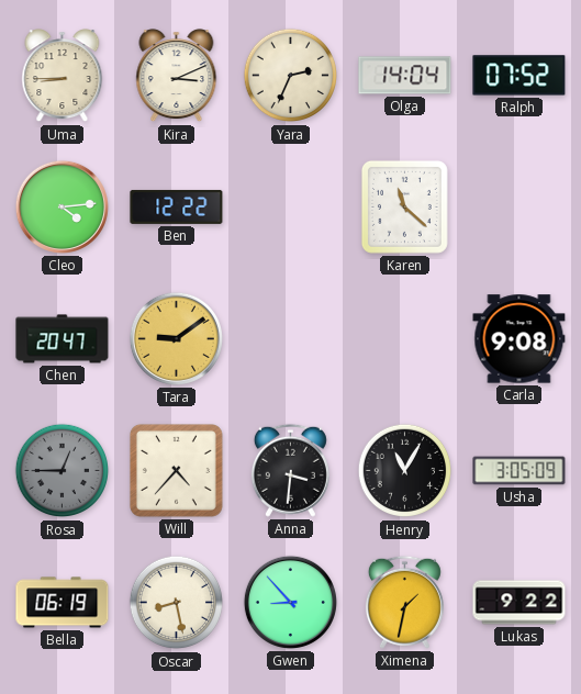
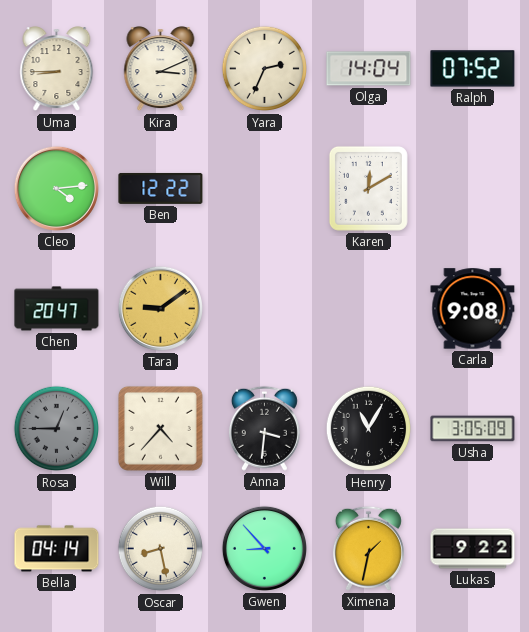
Karen: 11:22 -> 12:10 (368, 188)
Bella: 06:19 -> 04:14 (57, 549)
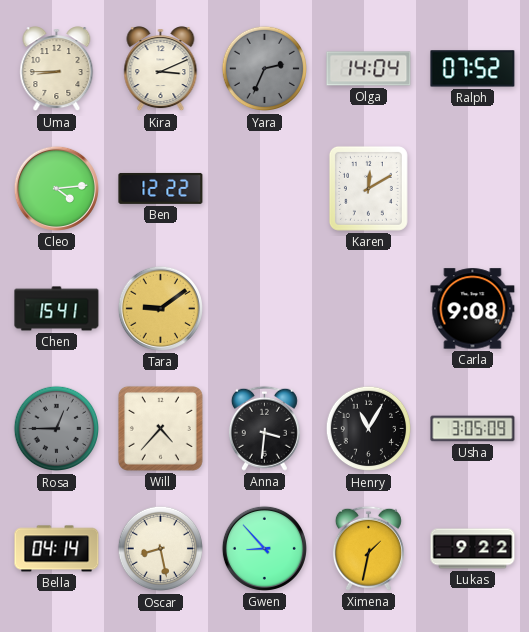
Yara dial: cream -> grey (265, 69)
Chen: 20:47 -> 15:41 (57, 309)
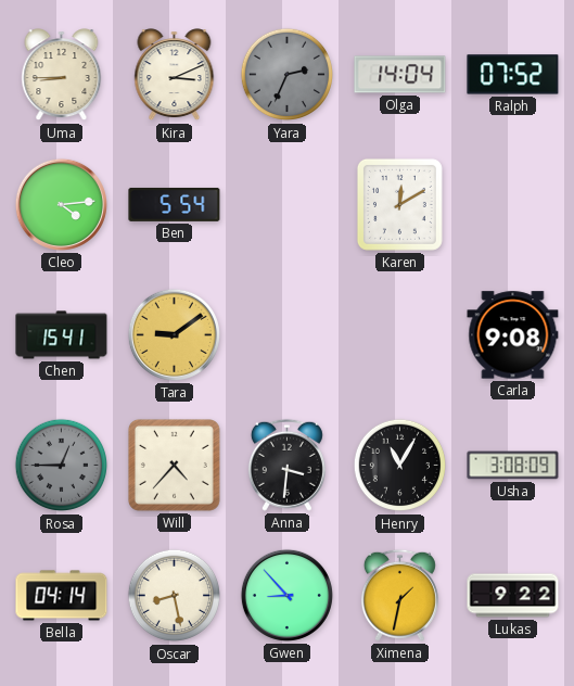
Ben: 12:22 -> 5:54 (175, 204)
Usha: 3:05 -> 3:08 (513, 466)
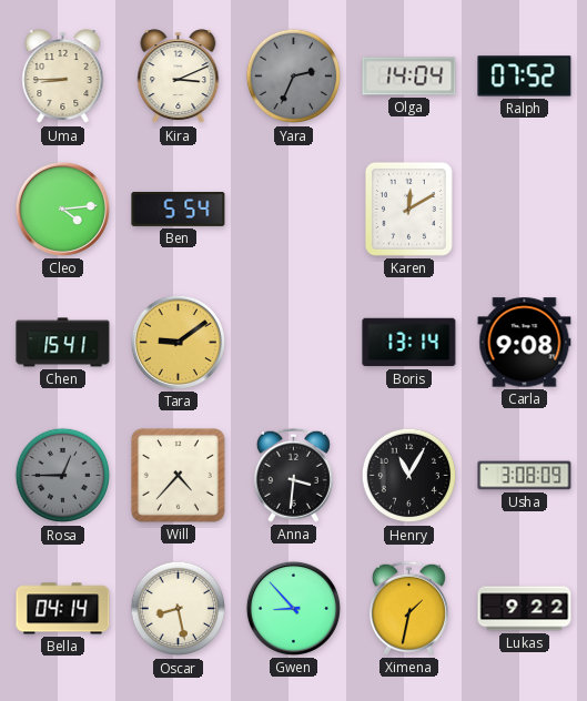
Boris: none -> 13:14 (409, 343)
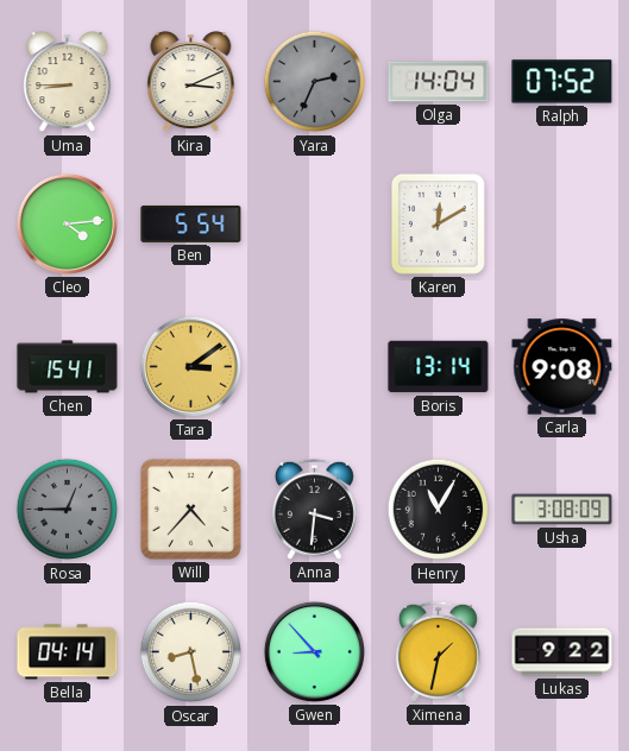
Tara: 9:09 -> 3:09 (190, 366)
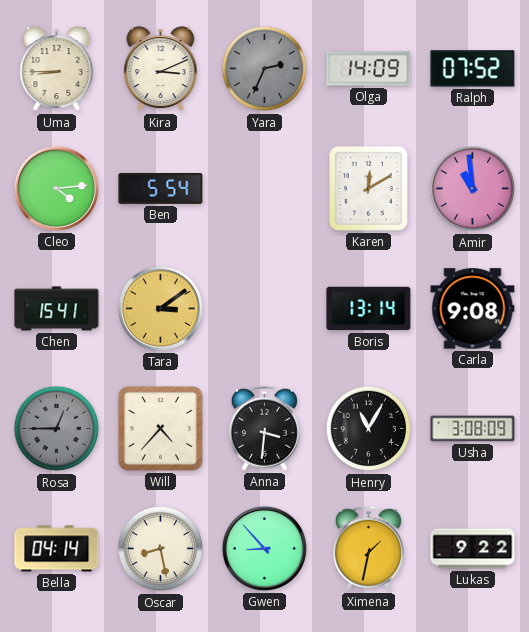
Olga: 14:04 -> 14:09 (369, 69)
Amir: none -> 10:59 (473, 189)
